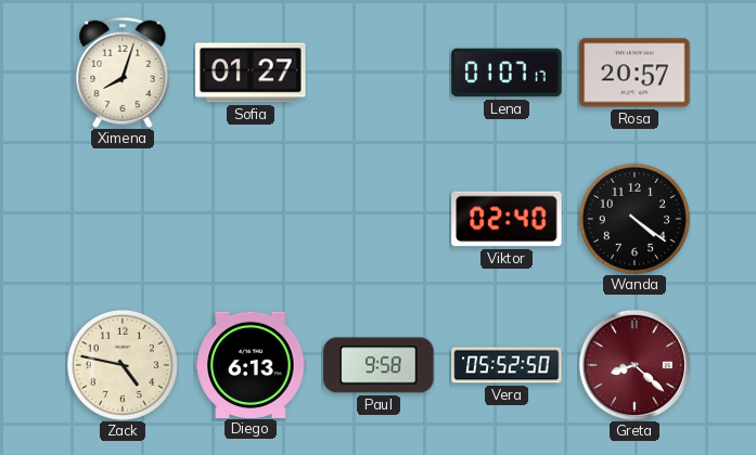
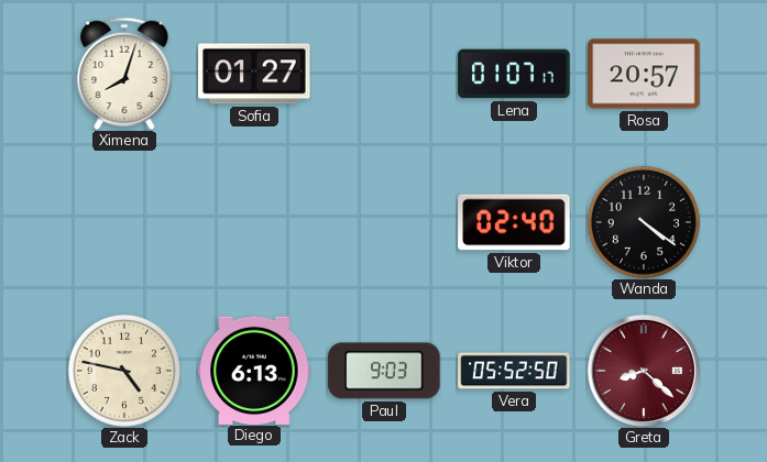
Paul: 9:58 -> 9:03 (384, 371)
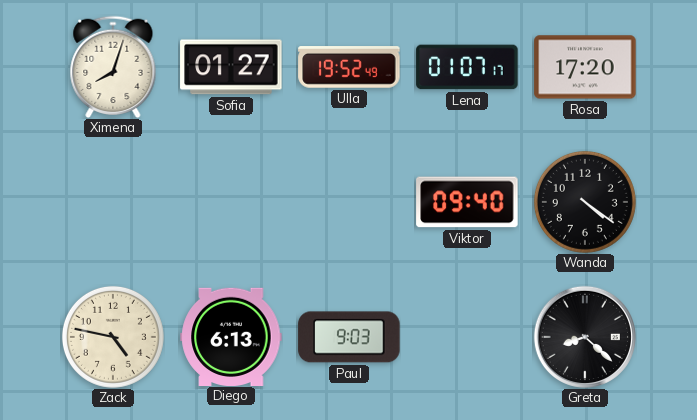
Ulla: none -> 19:52 (349, 67)
Rosa: 20:57 -> 17:20 (585, 67)
Viktor: 02:40 -> 09:40 (467, 202)
Vera: 05:52 -> none (514, 371)
Greta dial: burgundy -> black (585, 337)
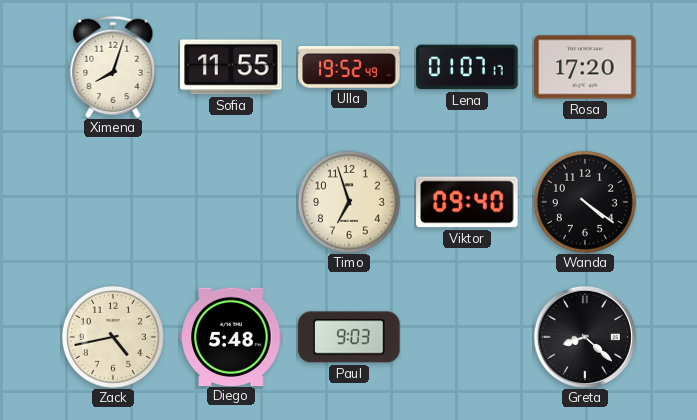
Sofia: 01:27 -> 11:55 (231, 67)
Timo: none -> 6:57 (349, 202)
Zack: 4:47 -> 4:43 (113, 337)
Diego: 6:13 -> 5:48 (231, 336)
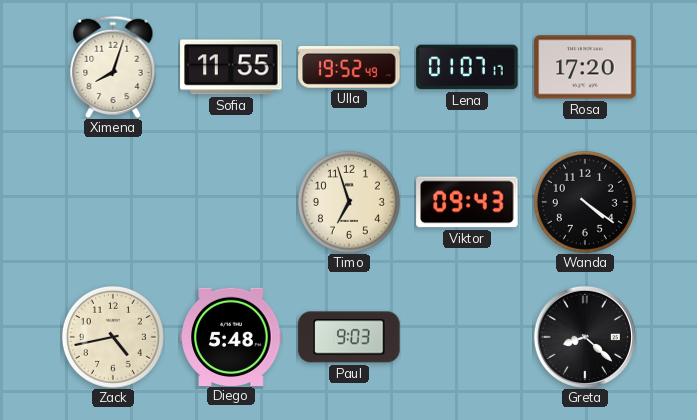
Viktor: 09:40 -> 09:43 (467, 202)
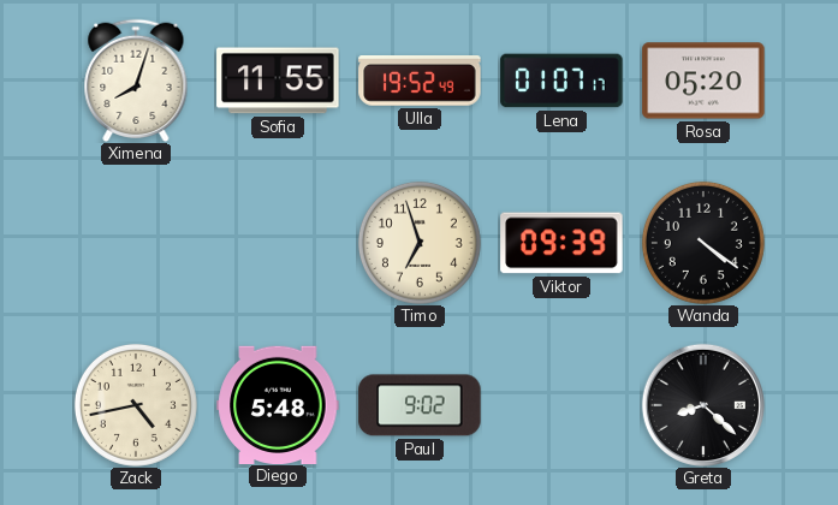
Rosa: 17:20 -> 05:20 (703, 81)
Viktor: 09:43 -> 09:39 (561, 243)
Paul: 9:03 -> 9:02 (420, 405)
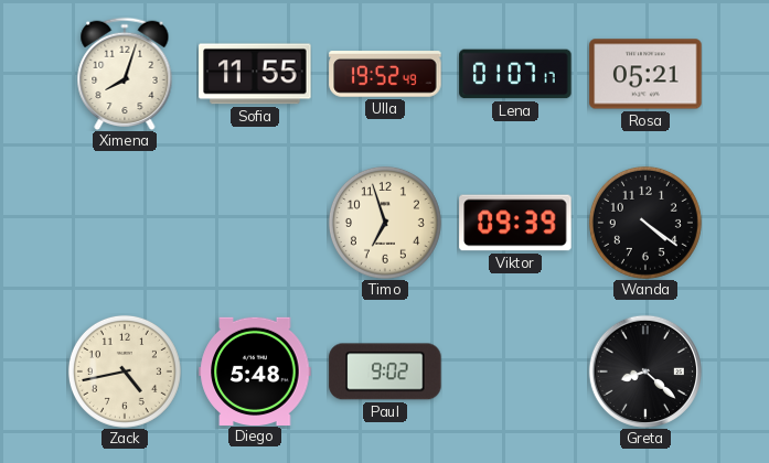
Rosa: 05:20 -> 05:21 (645, 74)
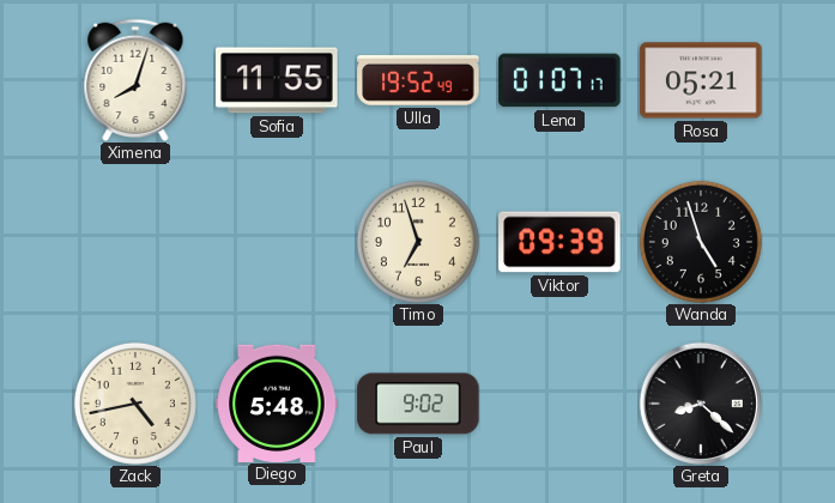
Wanda: 4:21 -> 4:57 (701, 242)
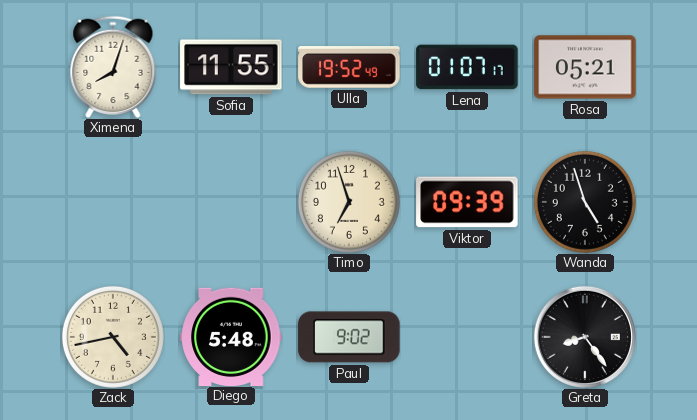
Greta: 8:22 -> 8:24 (585, 337)
